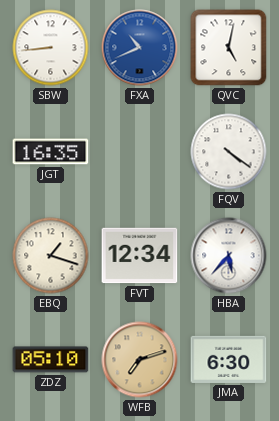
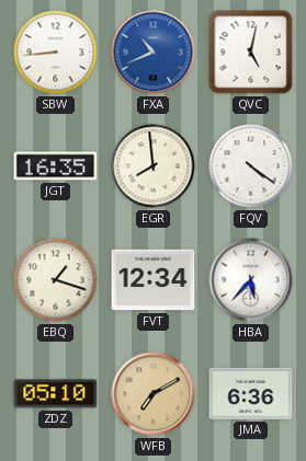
EGR: none -> 7:59 (154, 166)
WFB: 7:12 -> 7:10 (154, 394)
JMA: 6:30 -> 6:36 (251, 393)
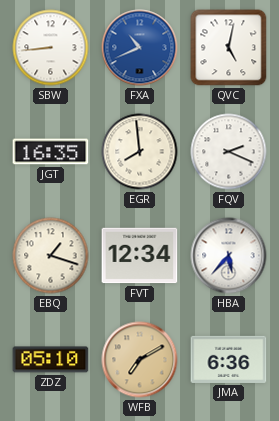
FQV: 4:21 -> 2:19 (229, 152)
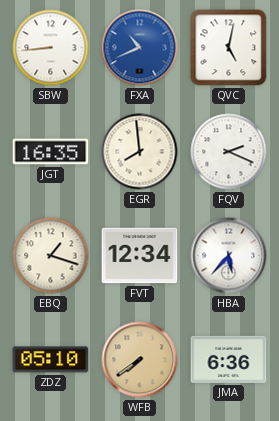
WFB: 7:10 -> 7:39 (140, 360)
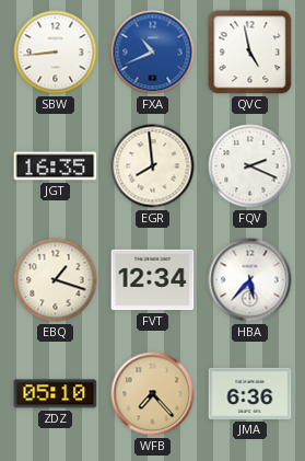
QVC: 5:02 -> 4:58 (250, 53)
WFB: 7:39 -> 7:23 (153, 394)
